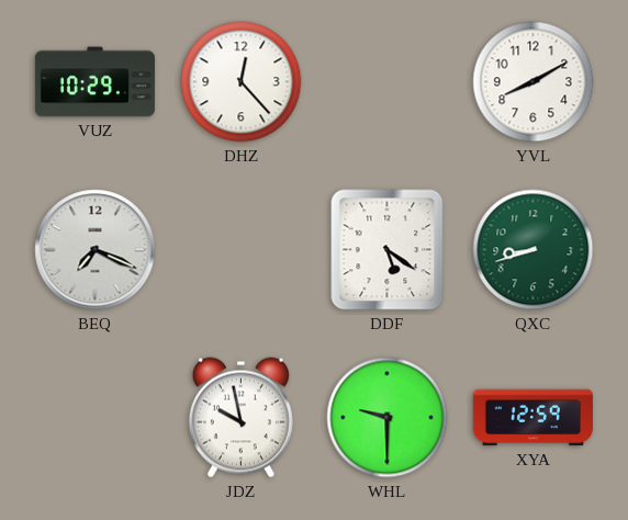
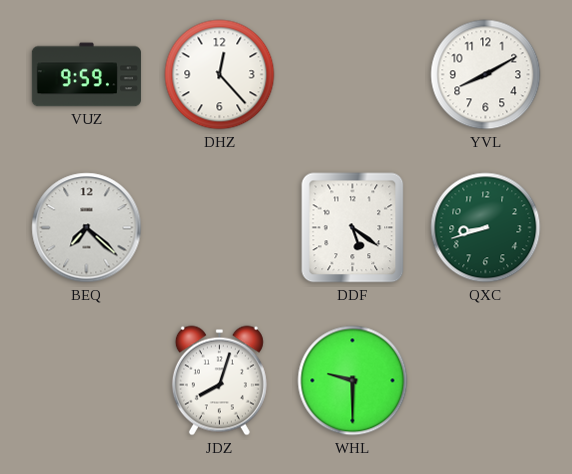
VUZ: 10:29 -> 9:59 (86, 75)
BEQ: 7:19 -> 7:22 (87, 228)
JDZ: 9:58 -> 8:03 (219, 381)
XYA: 12:59 -> none (532, 418)
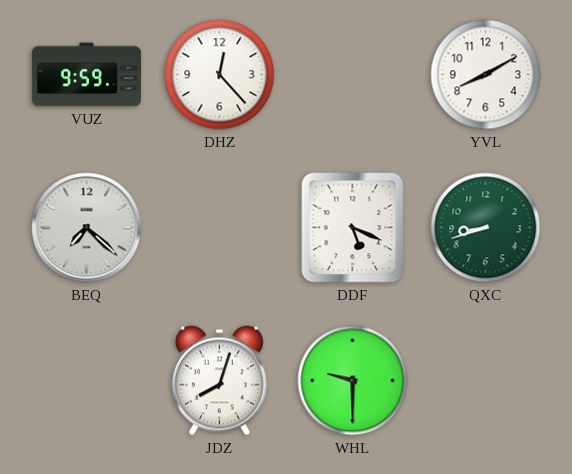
DDF: 5:21 -> 5:19 (353, 228)
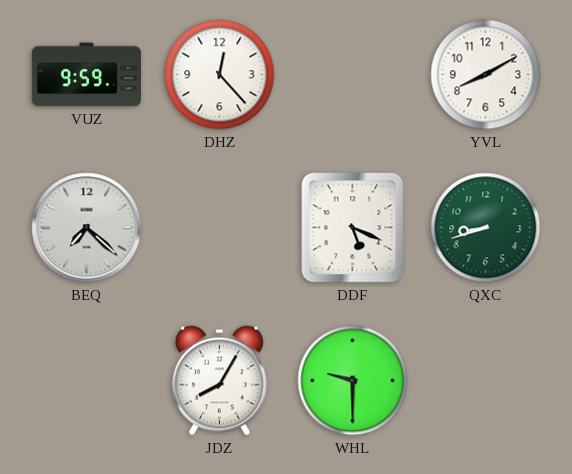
JDZ: 8:03 -> 8:05 (219, 381)
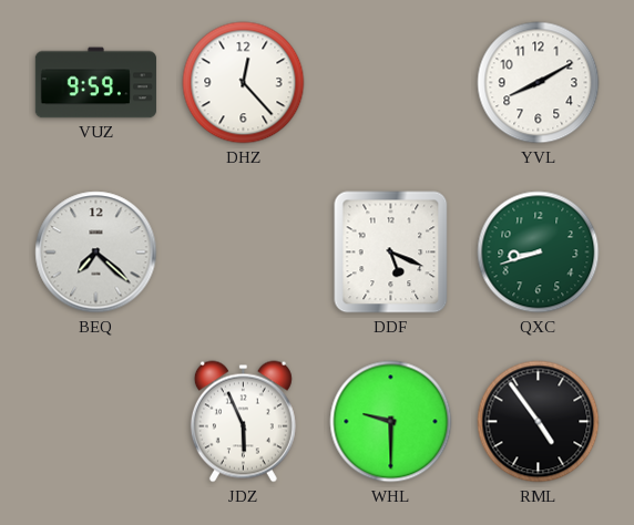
JDZ: 8:05 -> 5:56 (243, 422)
RML: none -> 4:54 (539, 422)
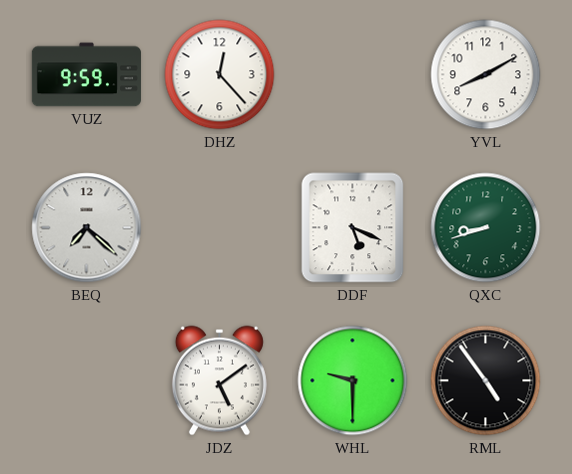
JDZ: 5:56 -> 5:09 (219, 381)
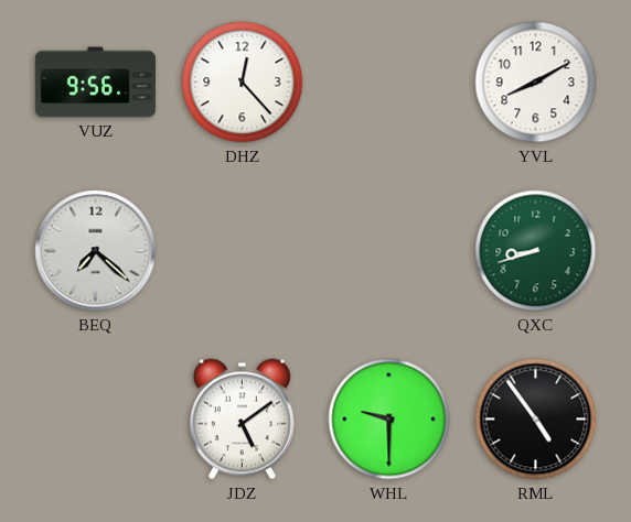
VUZ: 9:59 -> 9:56 (95, 83)
DDF: 5:19 -> none (353, 228)
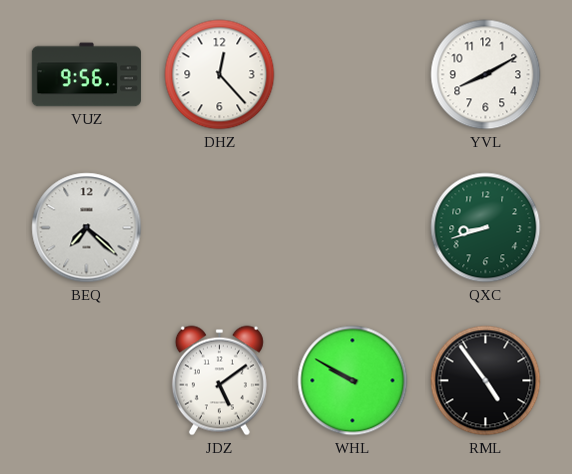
WHL: 9:30 -> 9:50 (353, 381)
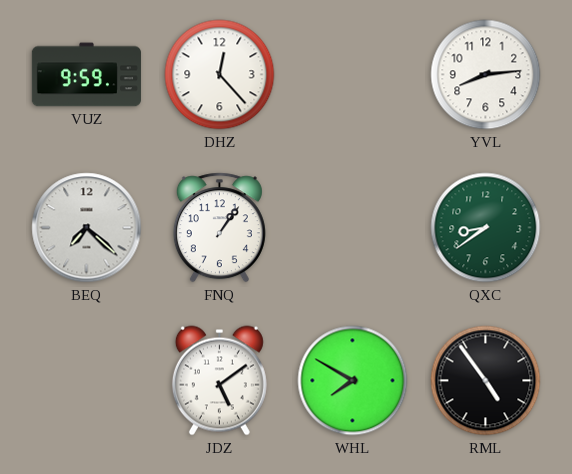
VUZ: 9:56 -> 9:59 (86, 75)
YVL: 8:10 -> 8:14 (486, 75)
FNQ: none -> 1:06 (219, 228)
QXC: 8:42 -> 8:39 (486, 228)
WHL: 9:50 -> 7:50 (353, 381)
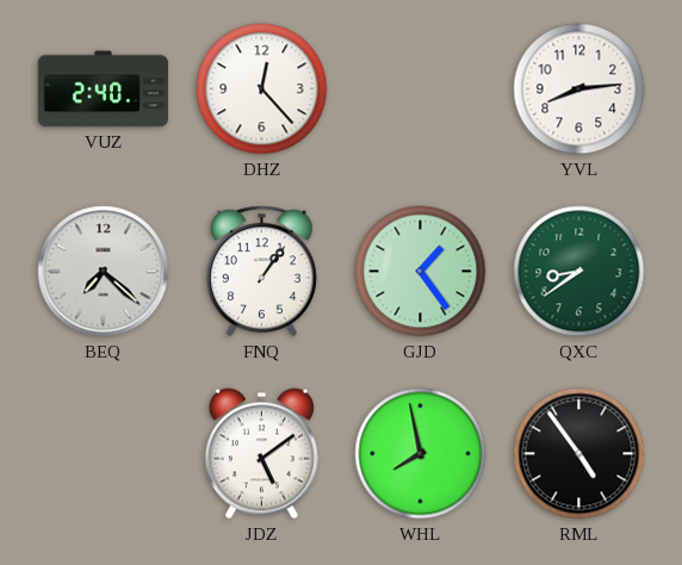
VUZ: 9:59 -> 2:40 (103, 89)
GJD: none -> 1:24 (421, 272)
WHL: 7:50 -> 7:58 (421, 454)
